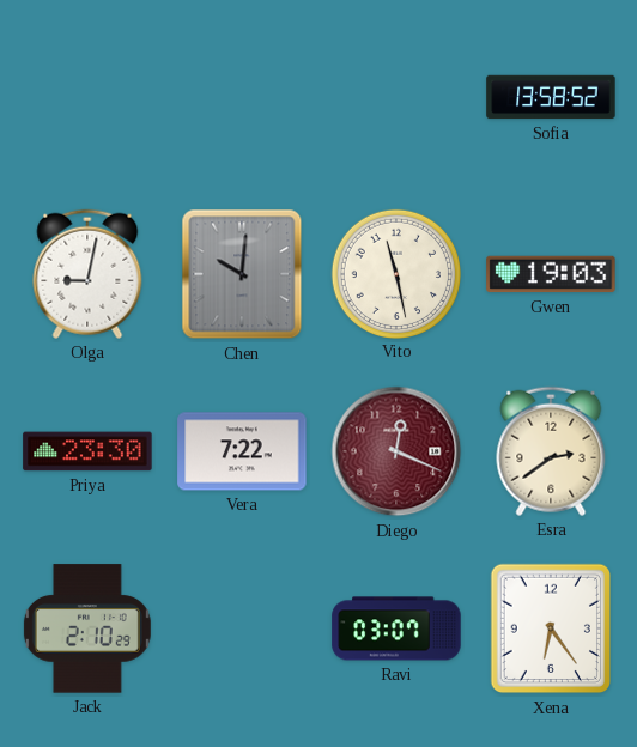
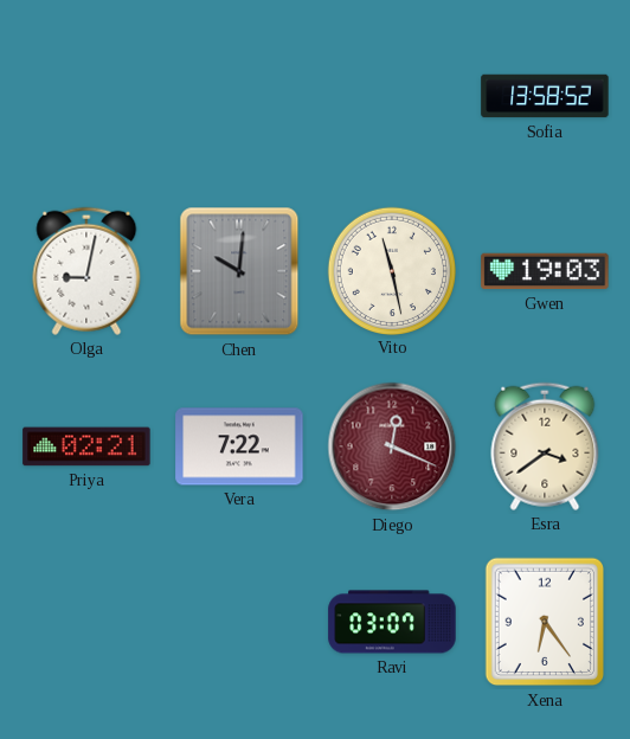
Priya: 23:30 -> 02:21 (86, 446)
Esra: 2:39 -> 3:39 (545, 446)
Jack: 2:10 -> none (87, 628)
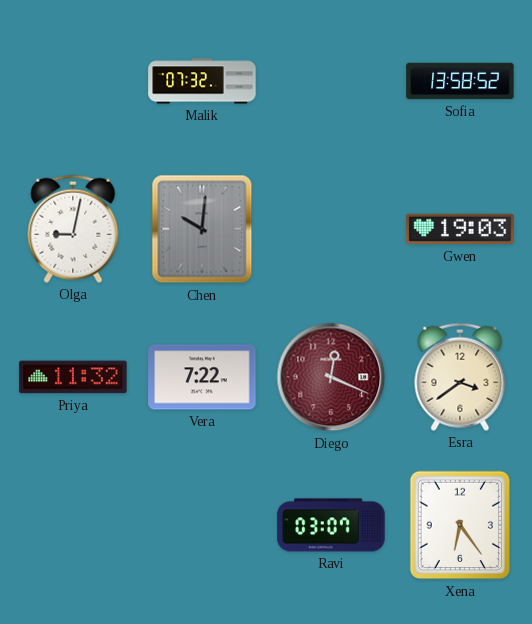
Malik: none -> 07:32 (202, 81)
Vito: 11:28 -> none (391, 270)
Priya: 02:21 -> 11:32 (73, 377)
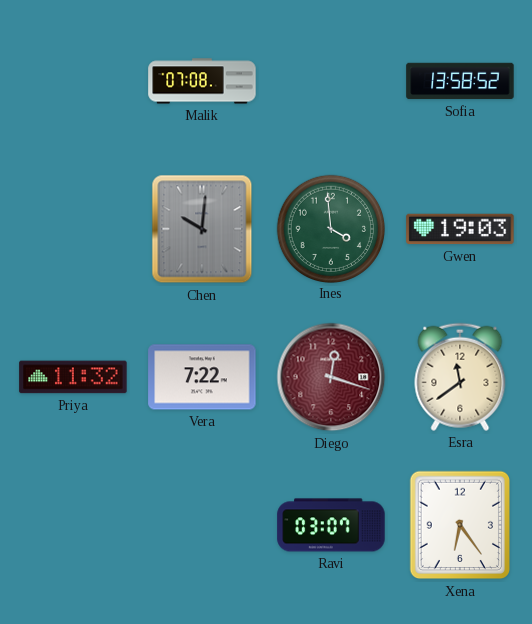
Malik: 07:32 -> 07:08 (202, 81)
Olga: 9:02 -> none (73, 229)
Ines: none -> 3:59 (330, 228)
Diego: 12:19 -> 12:18 (331, 377)
Esra: 3:39 -> 11:39 (460, 377)
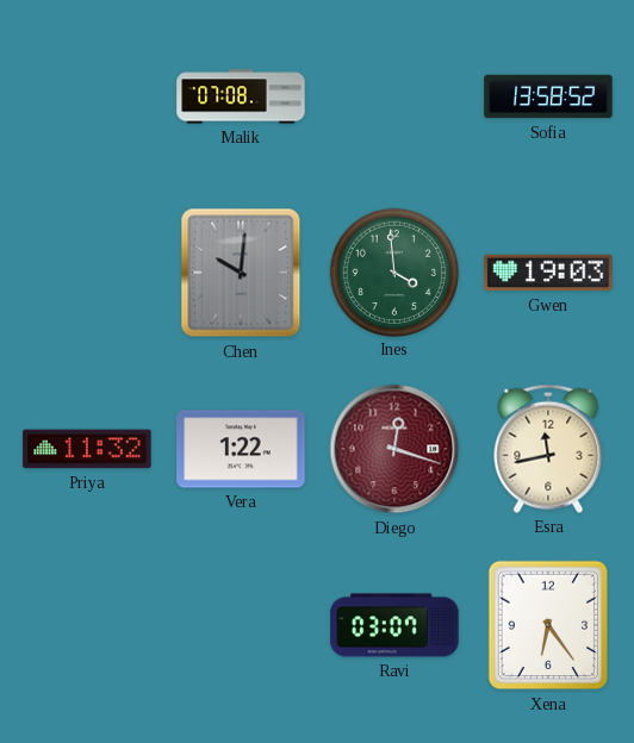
Vera: 7:22 -> 1:22 (241, 449)
Esra: 11:39 -> 11:43 (548, 449)
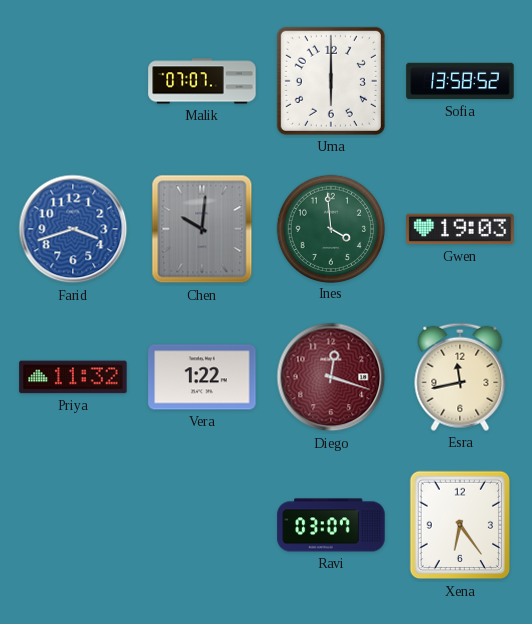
Malik: 07:08 -> 07:07 (202, 81)
Uma: none -> 6:00 (331, 81)
Farid: none -> 3:42 (73, 229)
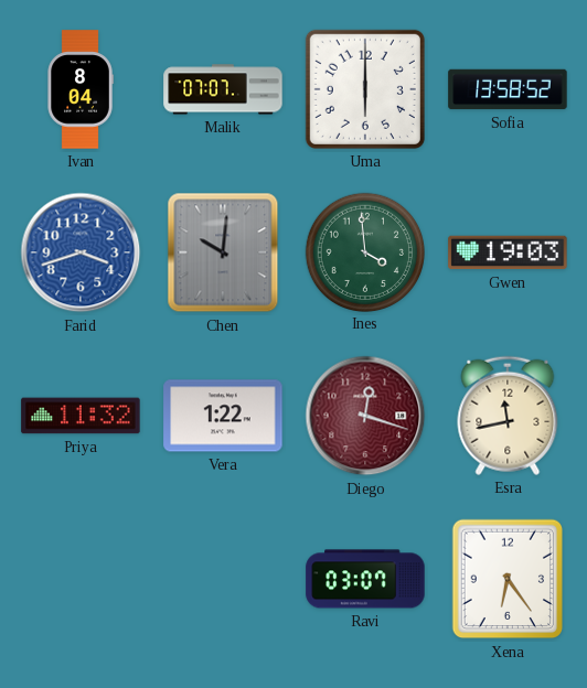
Ivan: none -> 8:04 (81, 89)
